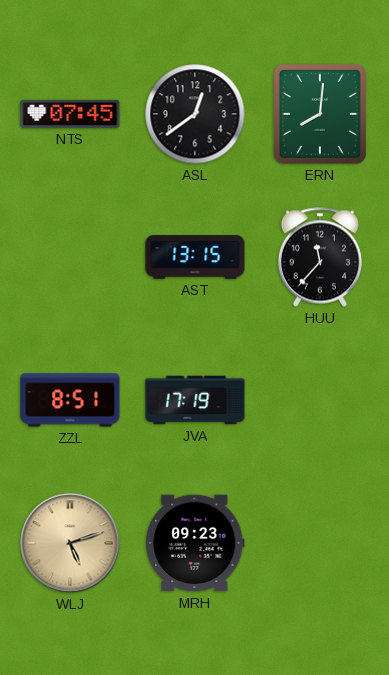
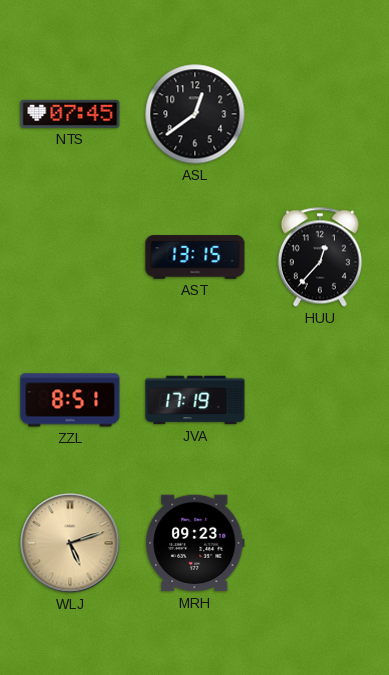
ERN: 8:01 -> none (320, 114)
HUU: 11:37 -> 12:37 (320, 257)
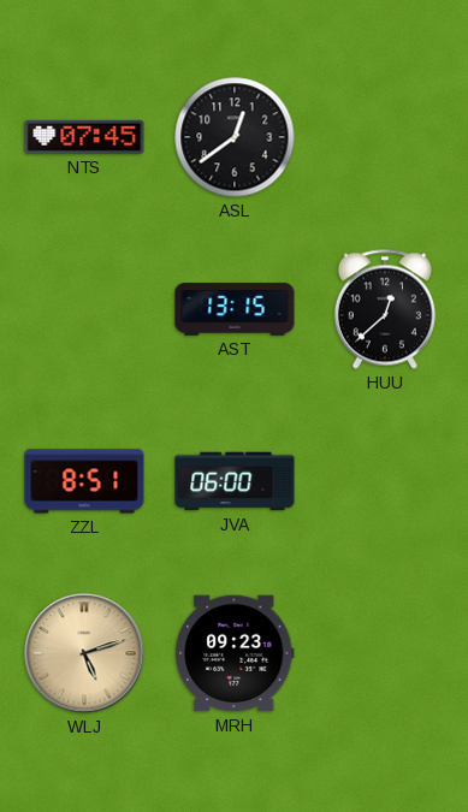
HUU: 12:37 -> 12:38 (385, 309)
JVA: 17:19 -> 06:00 (235, 481)
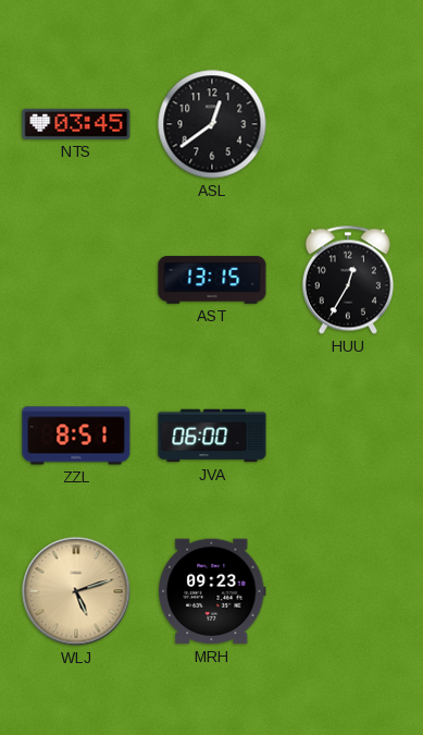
NTS: 07:45 -> 03:45 (76, 124)
HUU: 12:38 -> 12:35 (348, 280)
